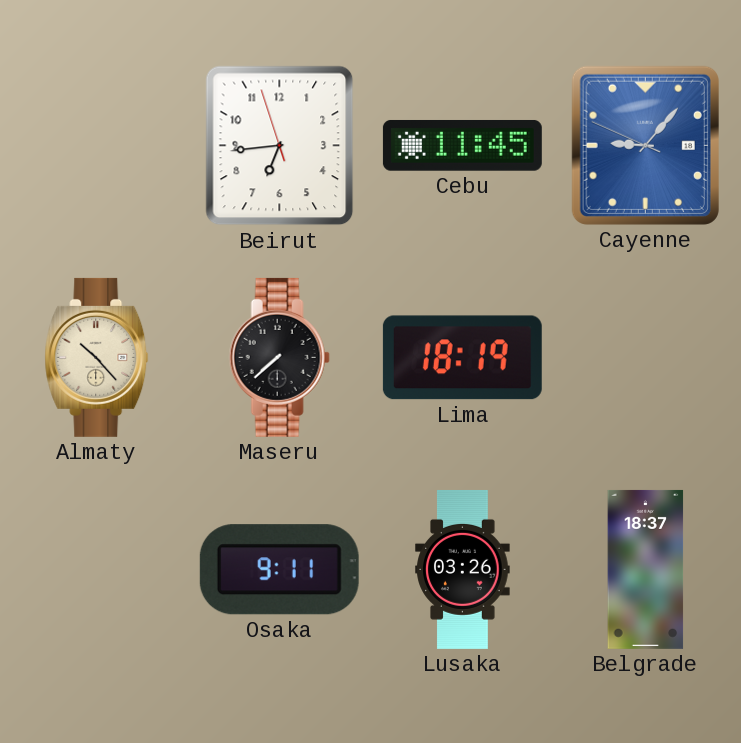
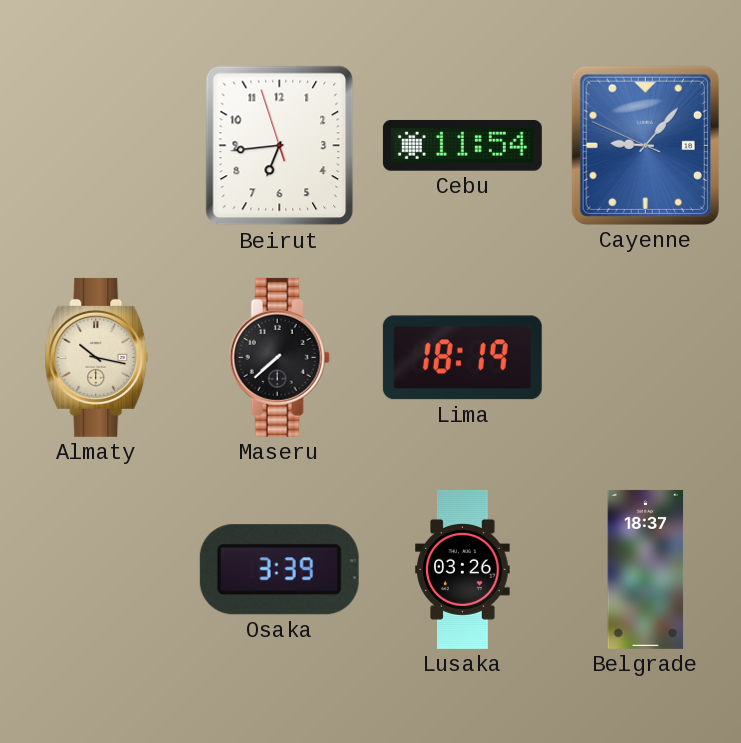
Cebu: 11:45 -> 11:54 (462, 146)
Almaty: 10:23 -> 10:17 (97, 357)
Osaka: 9:11 -> 3:39 (279, 570)
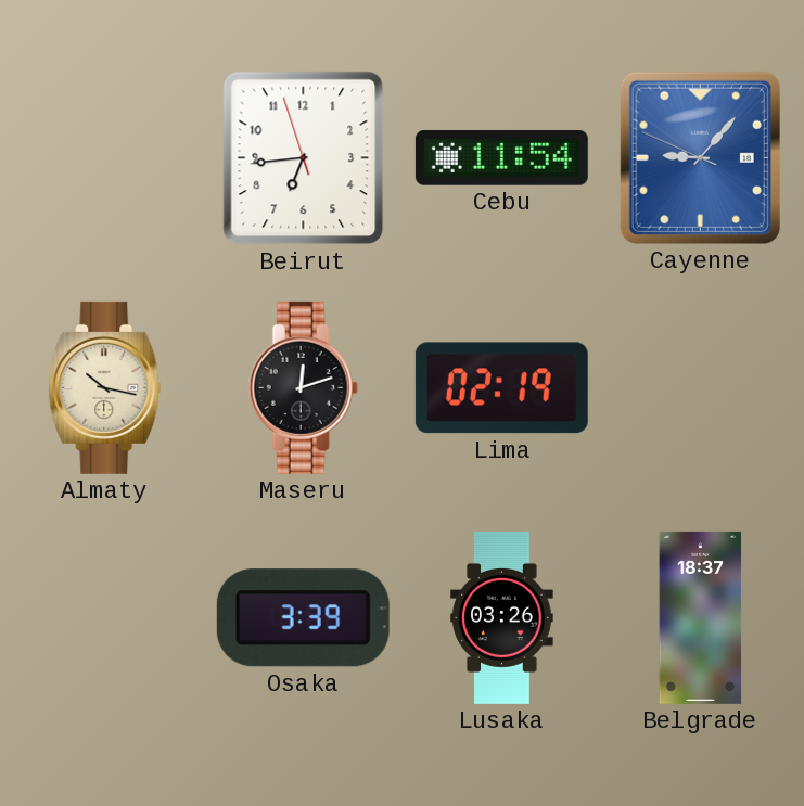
Maseru: 7:38 -> 12:12 (303, 387)
Lima: 18:19 -> 02:19 (501, 388)
